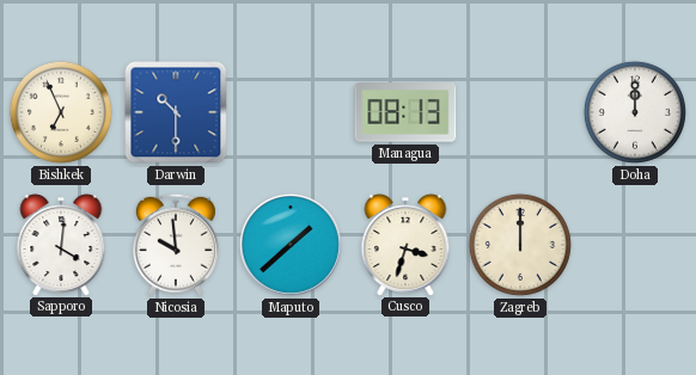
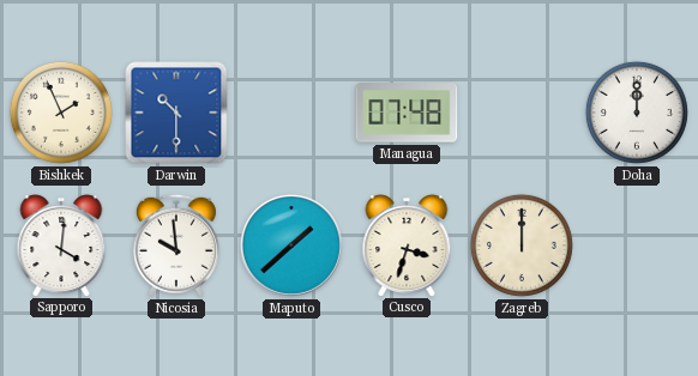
Bishkek: 6:56 -> 1:56 (61, 113)
Managua: 08:13 -> 07:48 (407, 113)
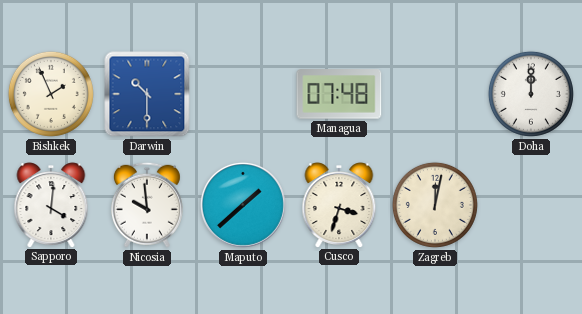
Zagreb: 12:00 -> 12:02 (435, 205)
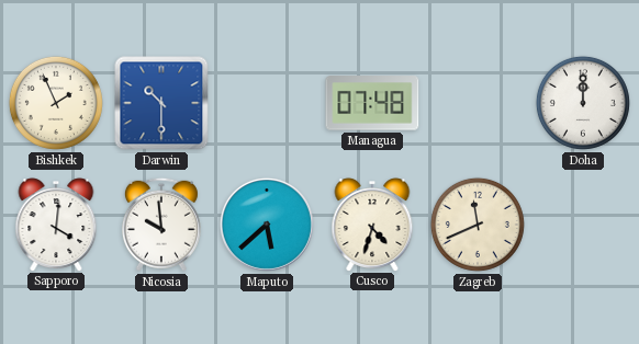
Maputo: 1:38 -> 5:38 (267, 225)
Cusco: 3:33 -> 4:33 (372, 225)
Zagreb: 12:02 -> 11:41 (478, 225)
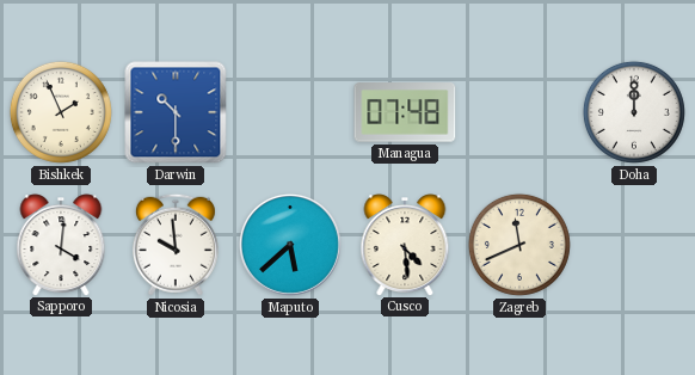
Cusco: 4:33 -> 4:29 (405, 245)
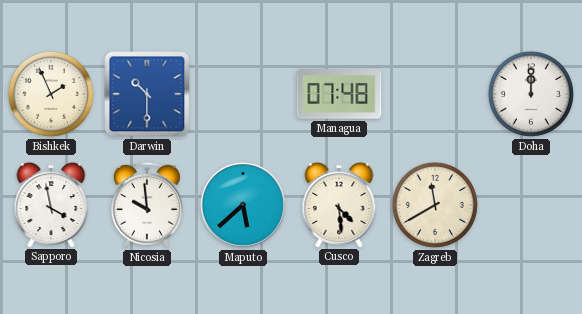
Sapporo: 4:01 -> 3:58 (51, 205)
Zagreb: 11:41 -> 11:40 (435, 205)
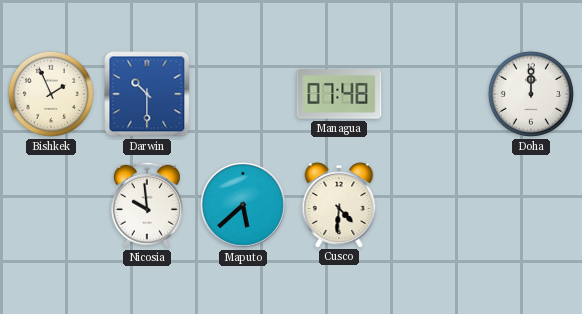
Sapporo: 3:58 -> none (51, 205)
Cusco: 4:29 -> 4:31 (339, 205)
Zagreb: 11:40 -> none (435, 205)
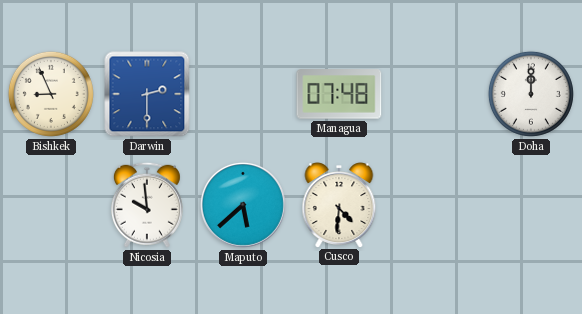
Bishkek: 1:56 -> 8:56 (51, 94)
Darwin: 10:30 -> 2:30 (147, 94)
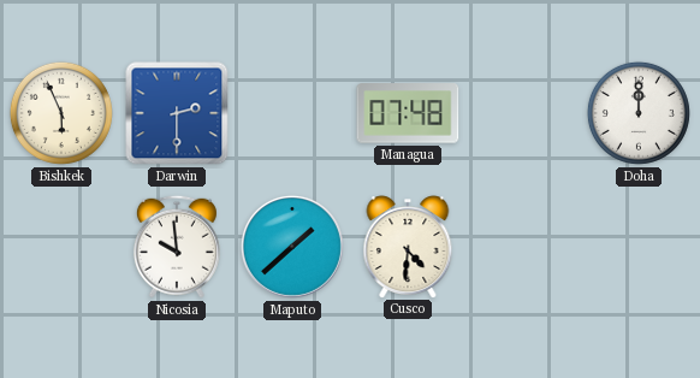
Bishkek: 8:56 -> 5:56 (61, 113)
Maputo: 5:38 -> 1:38 (292, 247)
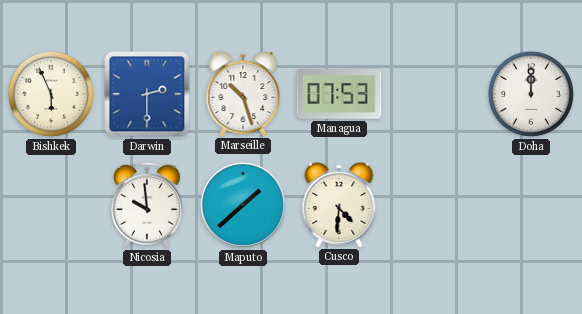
Marseille: none -> 10:27 (243, 94)
Managua: 07:48 -> 07:53 (339, 94)
